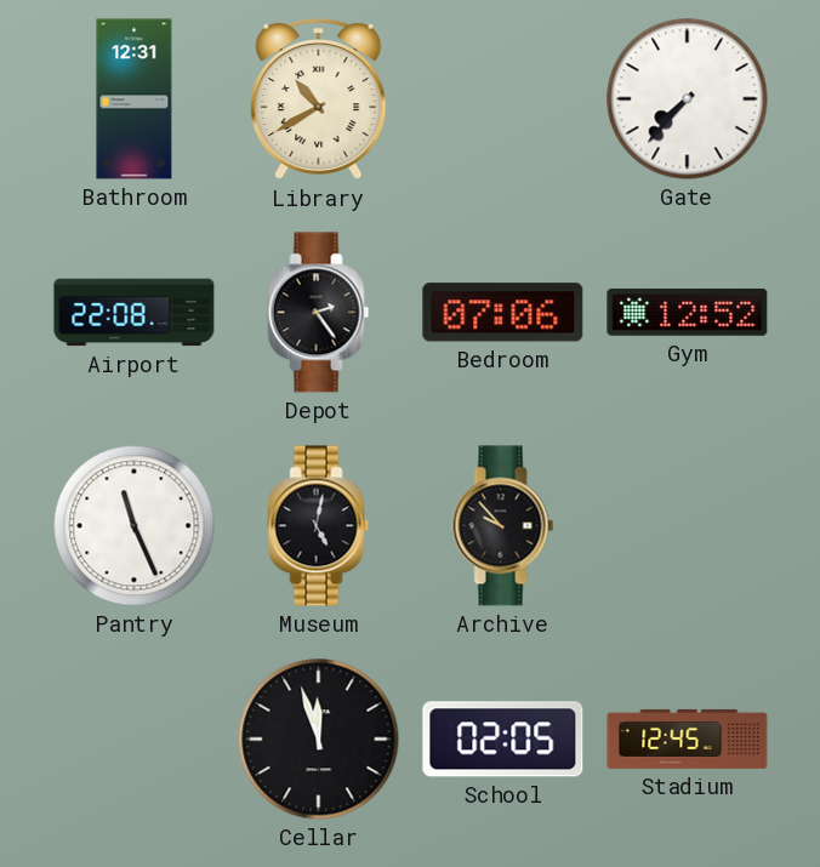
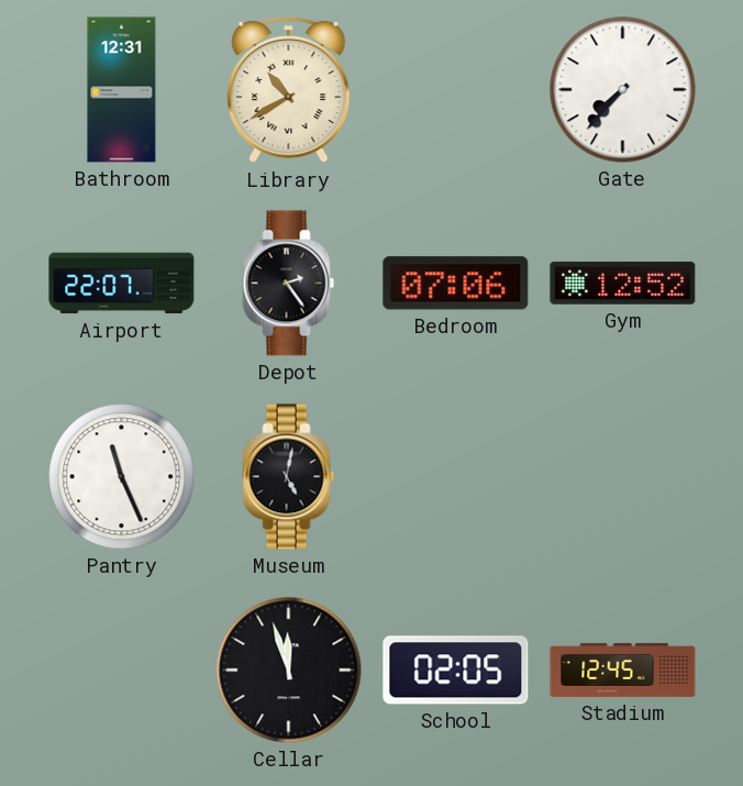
Airport: 22:08 -> 22:07 (122, 284)
Archive: 9:53 -> none (503, 526)
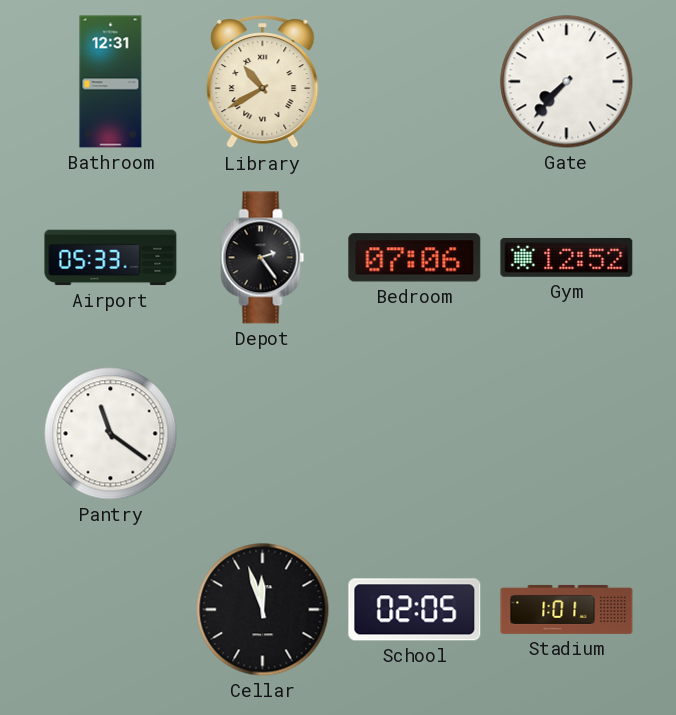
Airport: 22:07 -> 05:33 (111, 258)
Pantry: 11:26 -> 11:21 (111, 434)
Museum: 5:02 -> none (289, 477)
Stadium: 12:45 -> 1:01 (567, 609)
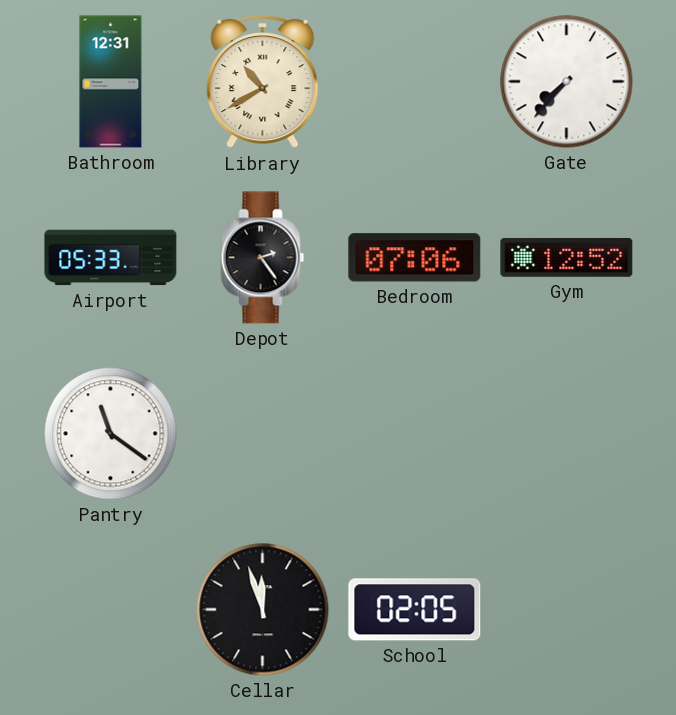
Stadium: 1:01 -> none (567, 609)
